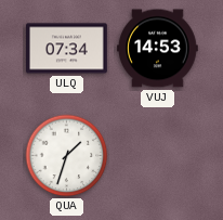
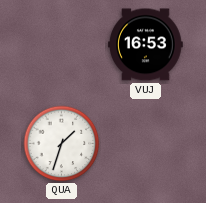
ULQ: 07:34 -> none (67, 49)
VUJ: 14:53 -> 16:53 (146, 45)
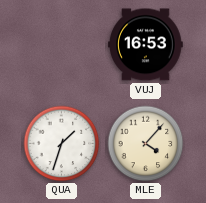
MLE: none -> 4:07 (146, 144)
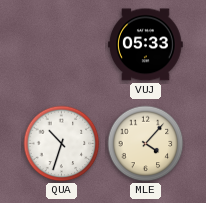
VUJ: 16:53 -> 05:33 (146, 45)
QUA: 1:33 -> 10:33 (62, 144)
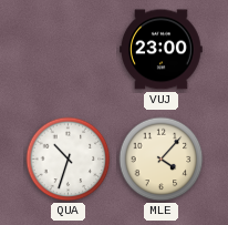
VUJ: 05:33 -> 23:00 (162, 50)
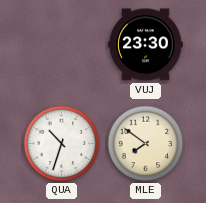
VUJ: 23:00 -> 23:30 (146, 45)
MLE: 4:07 -> 7:51 (146, 144)
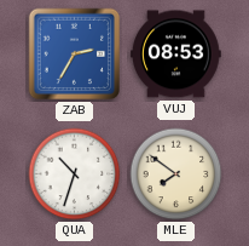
ZAB: none -> 2:35 (75, 55)
VUJ: 23:30 -> 08:53 (176, 55)
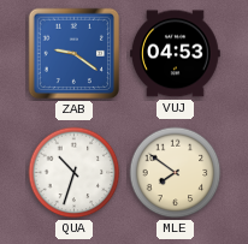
ZAB: 2:35 -> 9:21 (75, 54)
VUJ: 08:53 -> 04:53 (176, 54)
